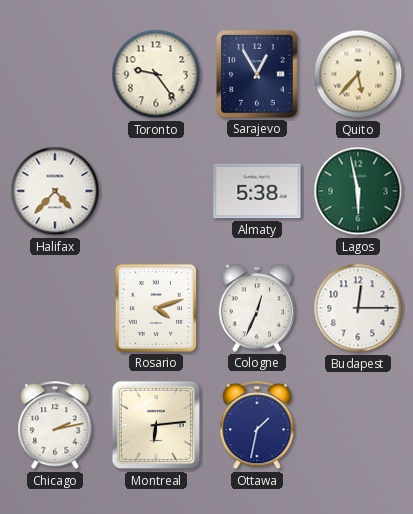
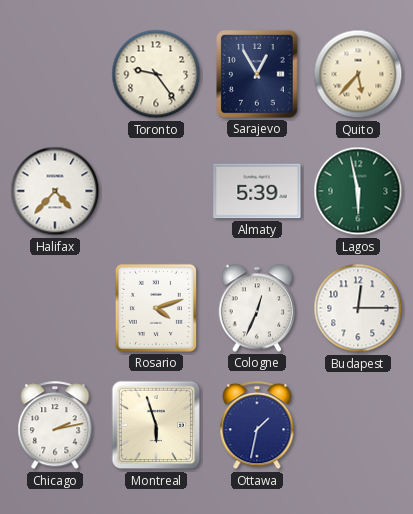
Almaty: 5:38 -> 5:39 (257, 191)
Montreal: 6:14 -> 5:57 (156, 425)
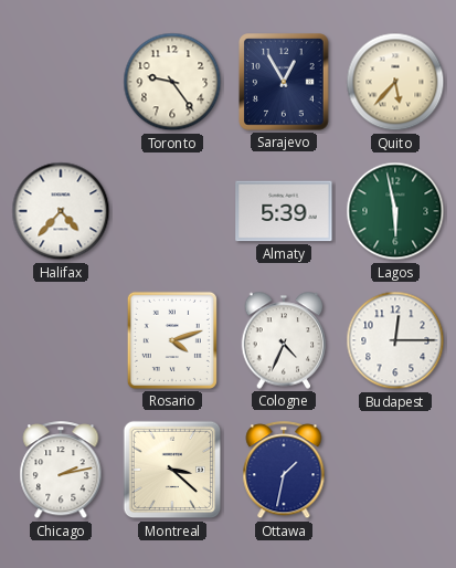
Cologne: 12:34 -> 4:34 (284, 340)
Montreal: 5:57 -> 3:22 (172, 470)
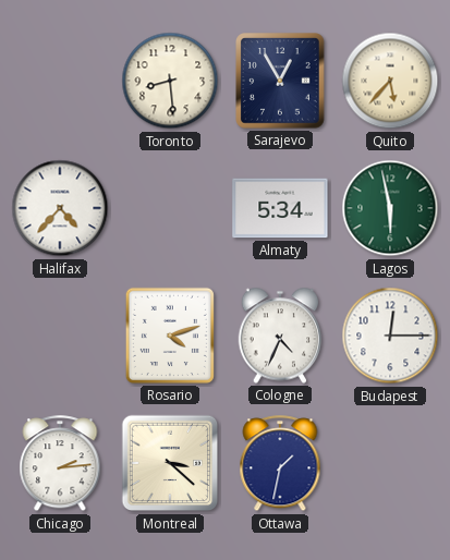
Toronto: 9:24 -> 8:29 (170, 81)
Almaty: 5:39 -> 5:34 (280, 208)
Chicago: 2:13 -> 2:14 (60, 464)
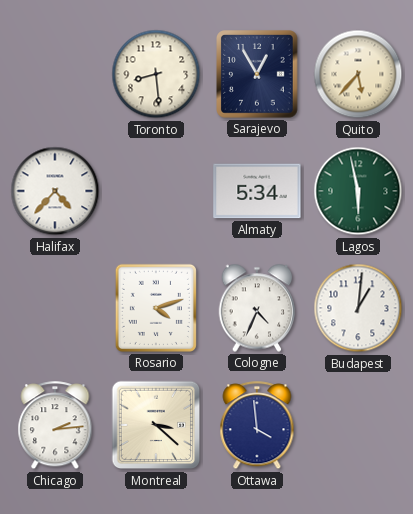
Budapest: 12:15 -> 1:01 (358, 308)
Ottawa: 1:32 -> 3:59 (257, 426)
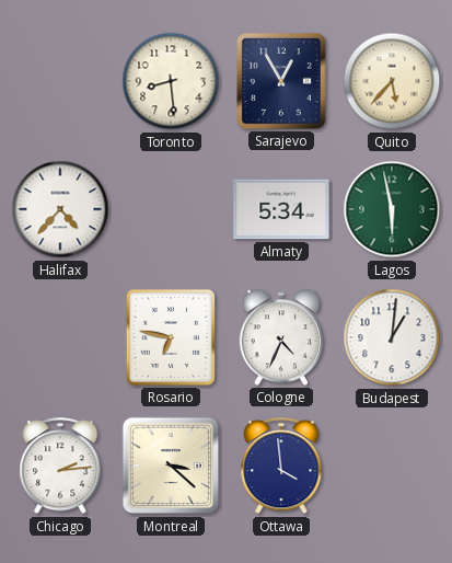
Rosario: 4:12 -> 6:47 (171, 337)
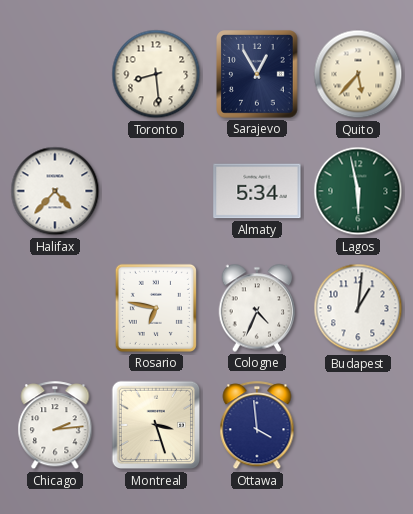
Montreal: 3:22 -> 3:27 (156, 425)
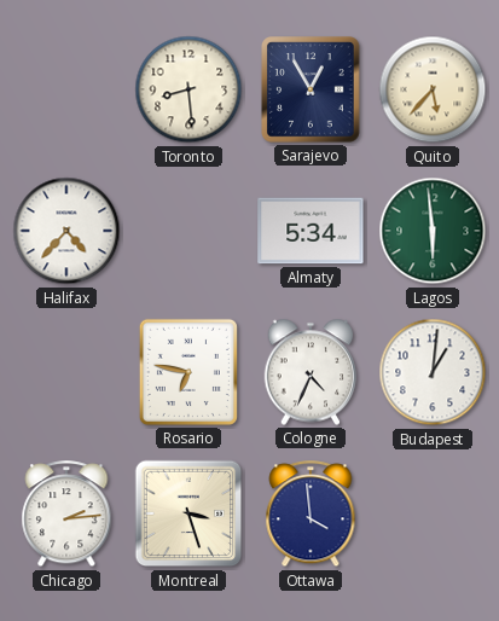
Lagos: 5:58 -> 5:59 (433, 231)
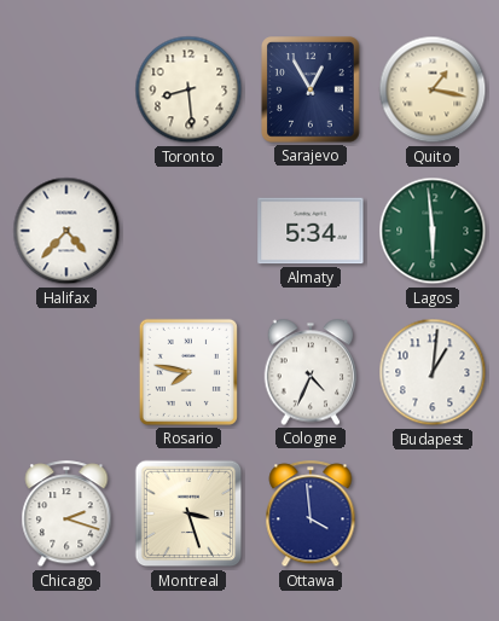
Quito: 5:37 -> 1:17 (433, 89)
Rosario: 6:47 -> 7:47 (188, 372)
Chicago: 2:14 -> 2:18 (66, 515)
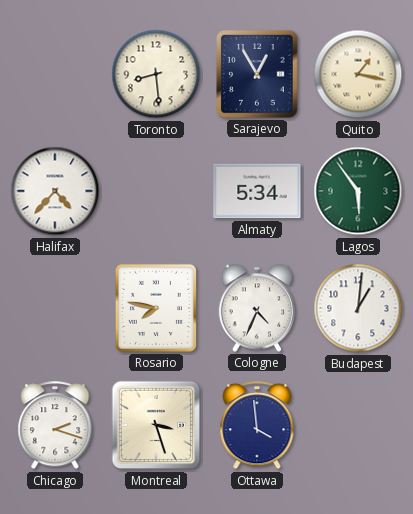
Lagos: 5:59 -> 5:54 (358, 191)
